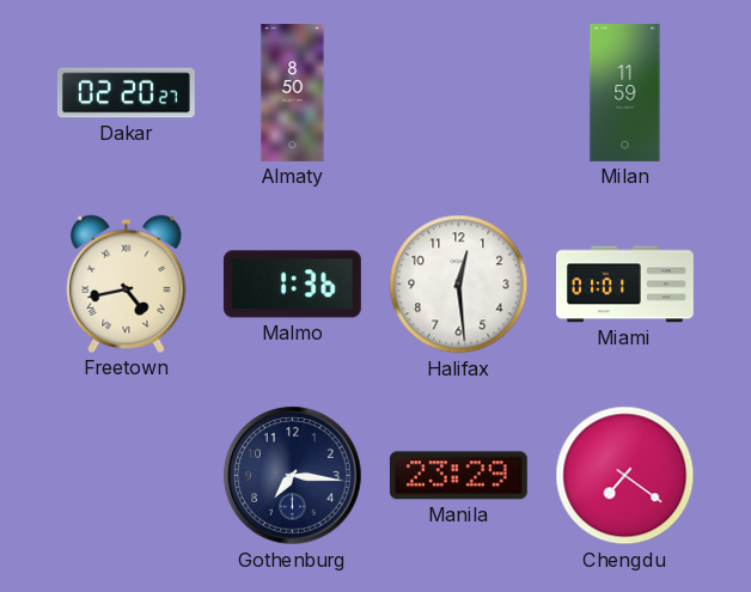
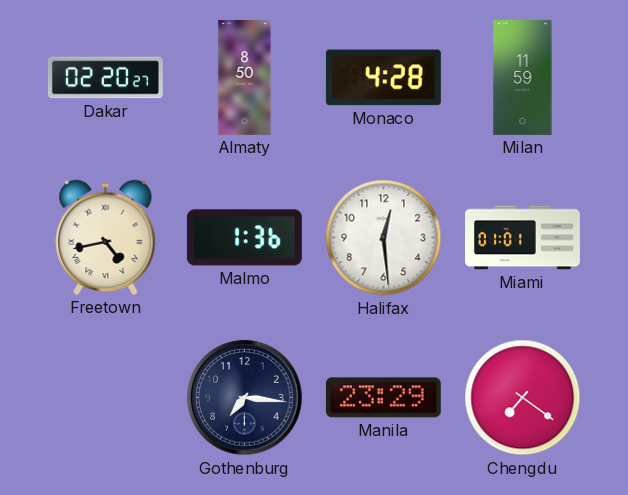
Monaco: none -> 4:28 (383, 78)
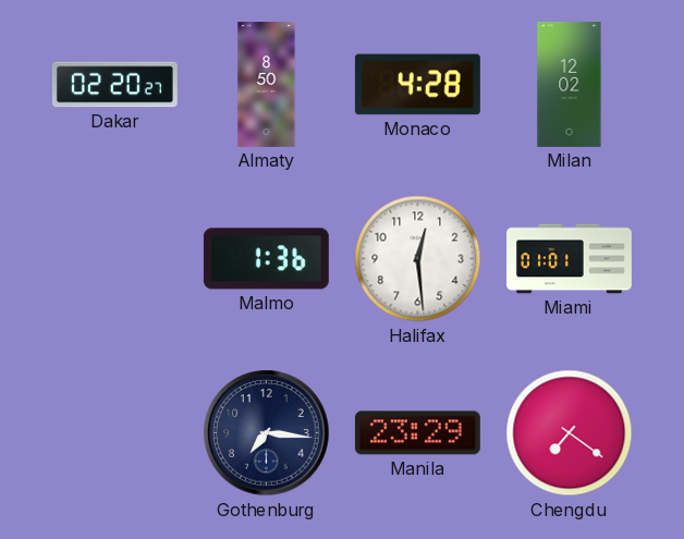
Milan: 11:59 -> 12:02 (570, 84)
Freetown: 4:43 -> none (106, 237)
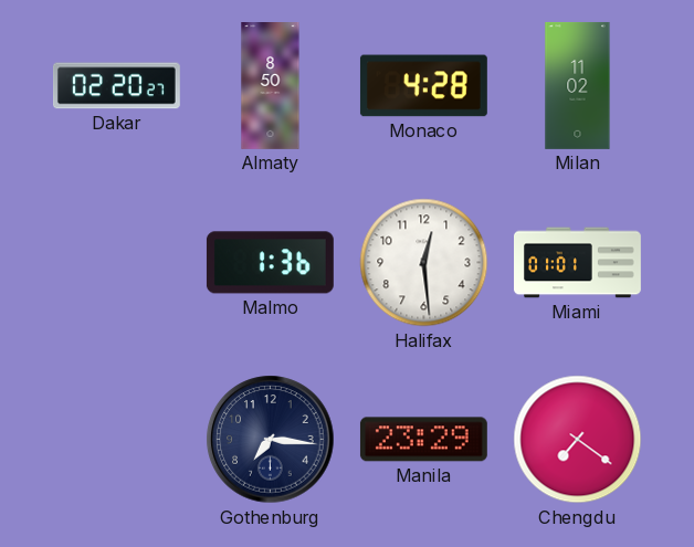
Milan: 12:02 -> 11:02 (578, 85)
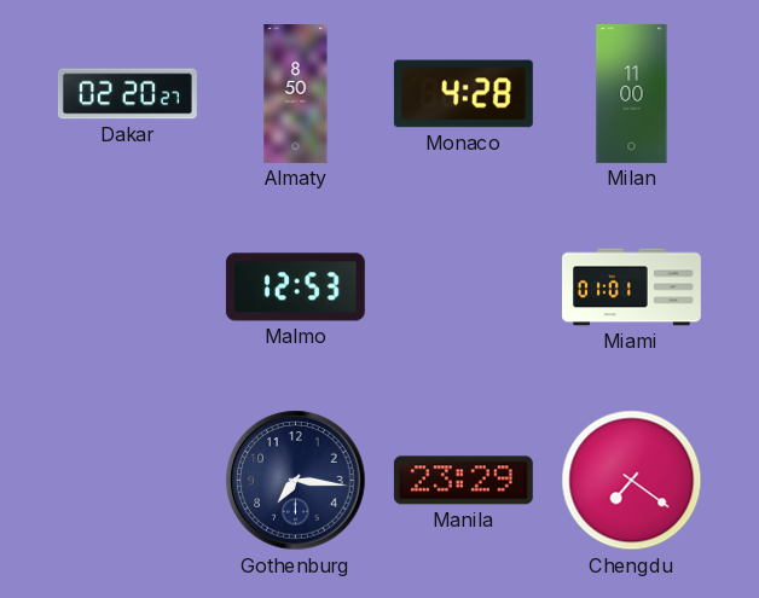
Milan: 11:02 -> 11:00 (632, 93)
Malmo: 1:36 -> 12:53 (295, 288)
Halifax: 12:29 -> none (424, 263)
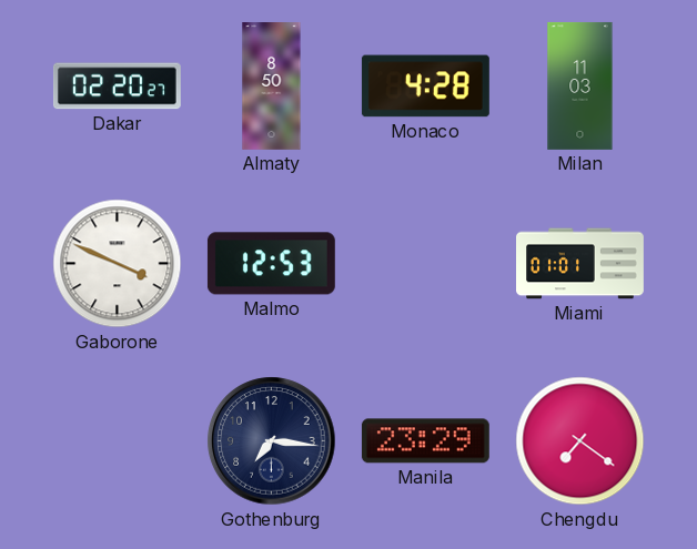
Milan: 11:00 -> 11:03 (580, 85)
Gaborone: none -> 3:49 (118, 264)
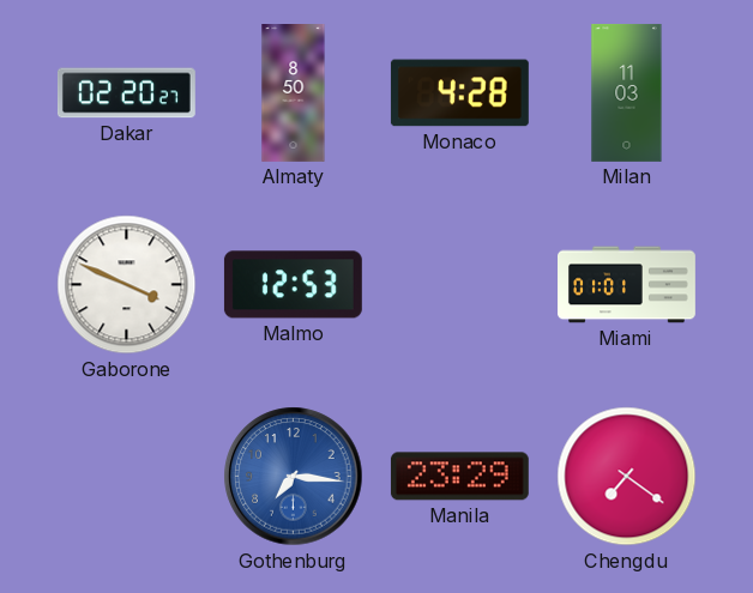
Gothenburg dial: navy -> blue (294, 477)
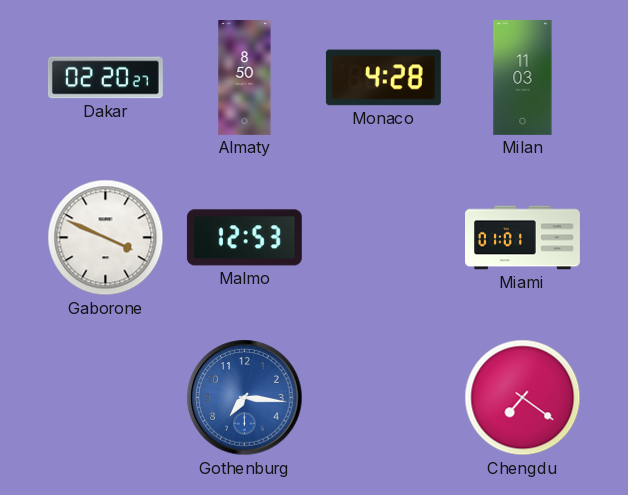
Manila: 23:29 -> none (459, 477)
